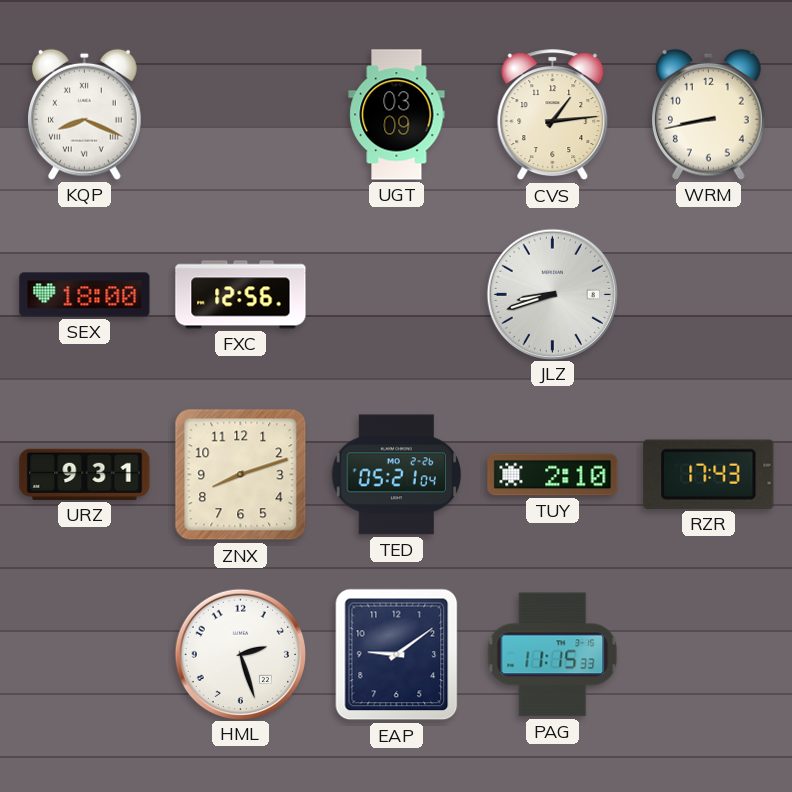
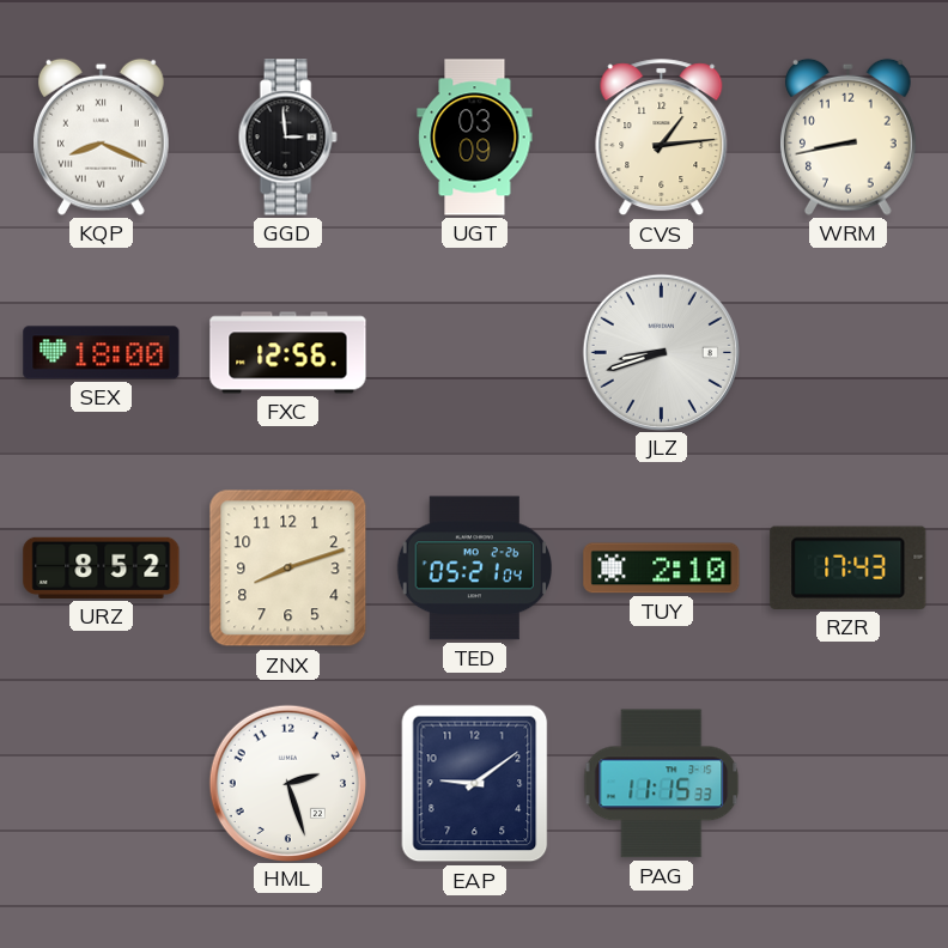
GGD: none -> 2:59 (287, 138)
URZ: 9:31 -> 8:52 (102, 567)
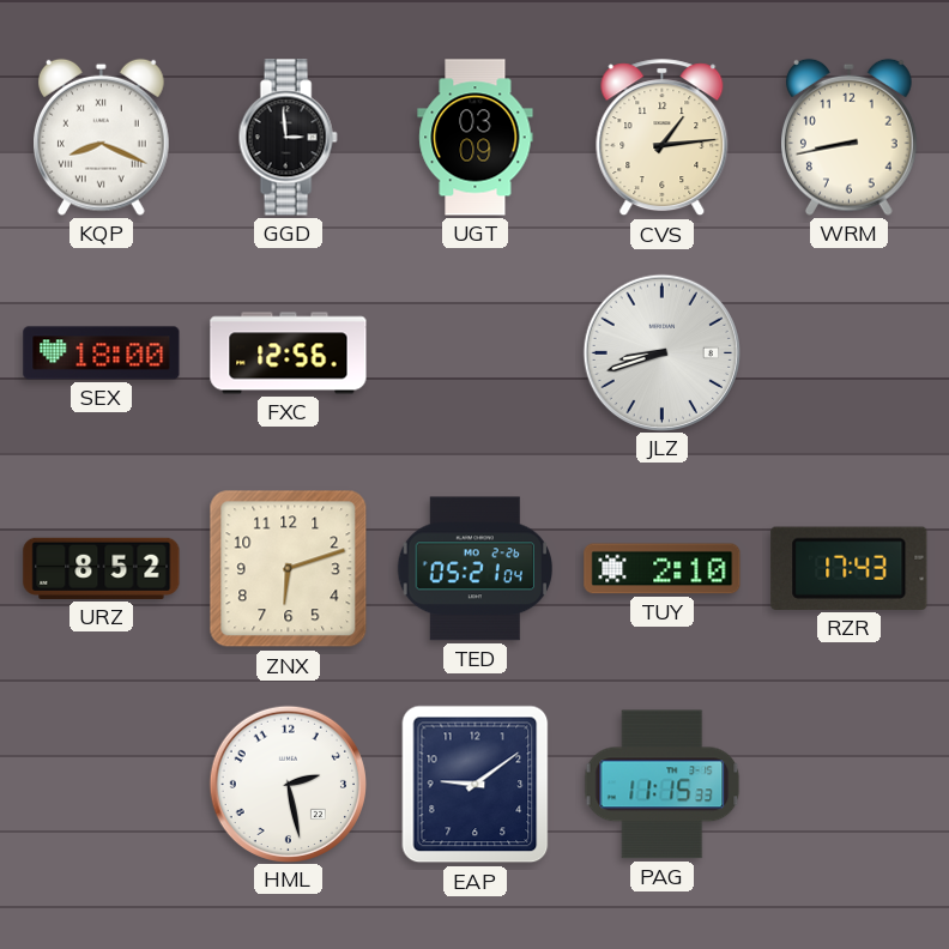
ZNX: 8:12 -> 6:12 (289, 569)
HML: 2:27 -> 2:28 (288, 784)
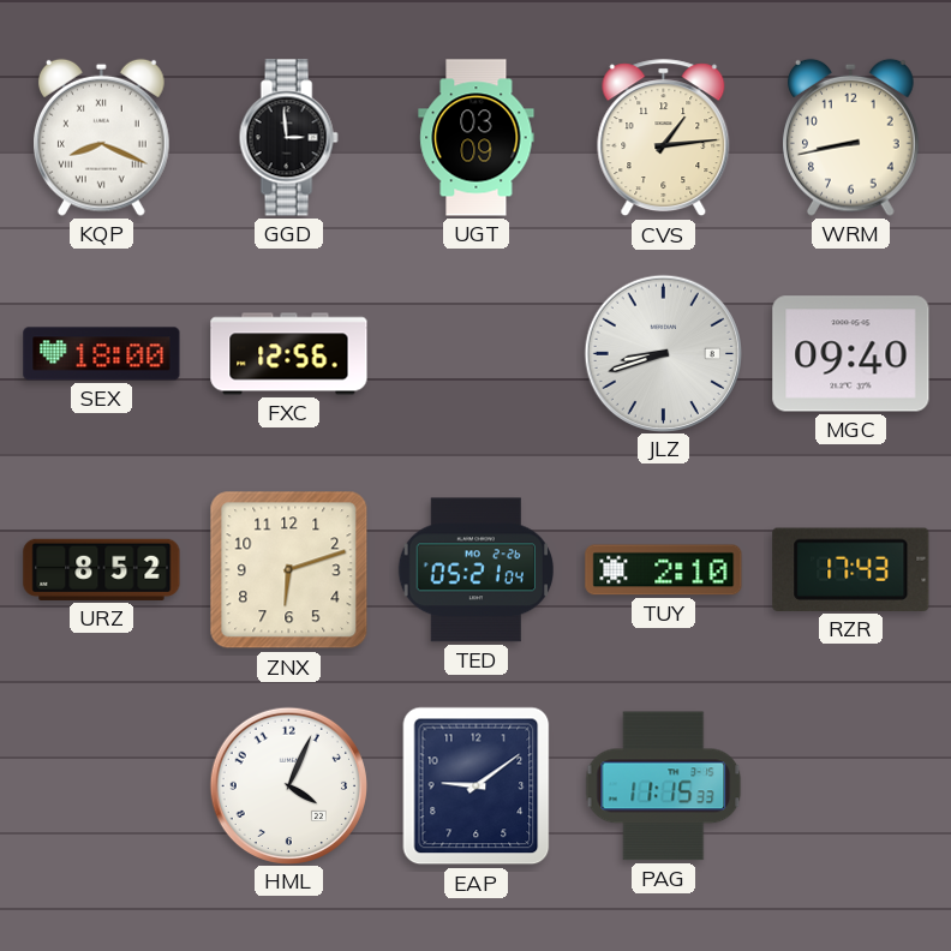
MGC: none -> 09:40 (851, 354)
HML: 2:28 -> 4:04 (288, 785)
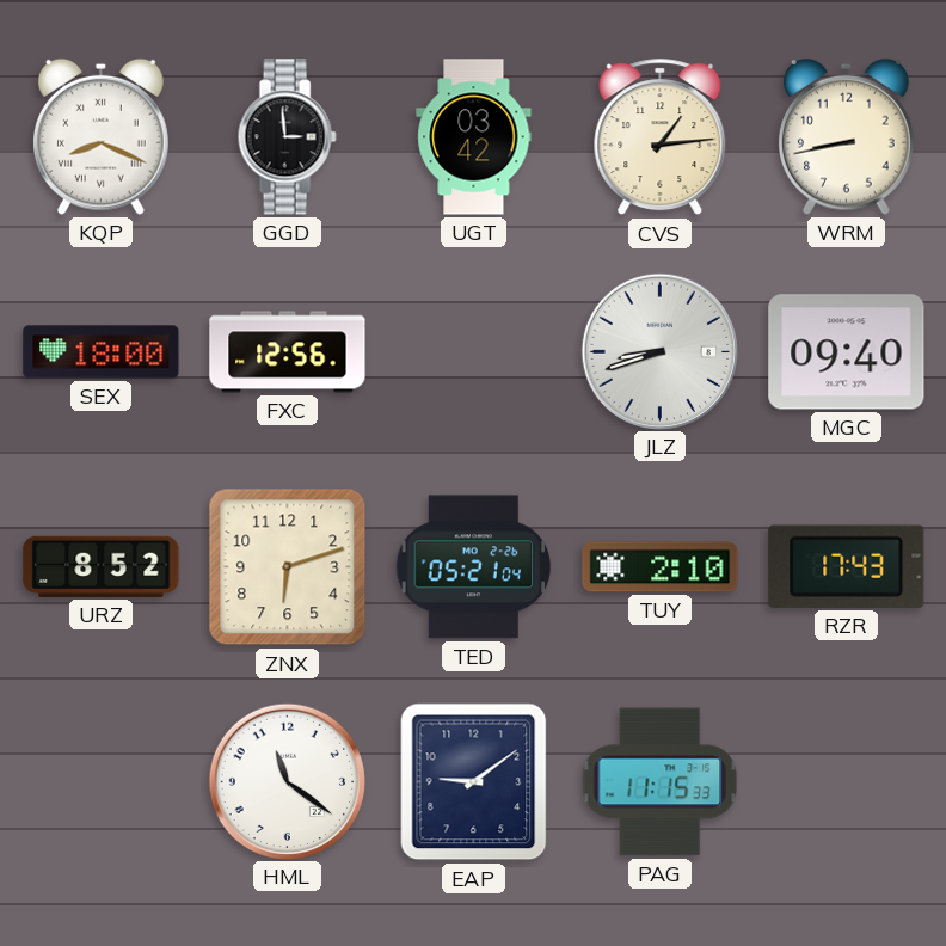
UGT: 03:09 -> 03:42 (474, 137)
HML: 4:04 -> 11:21 (287, 781)
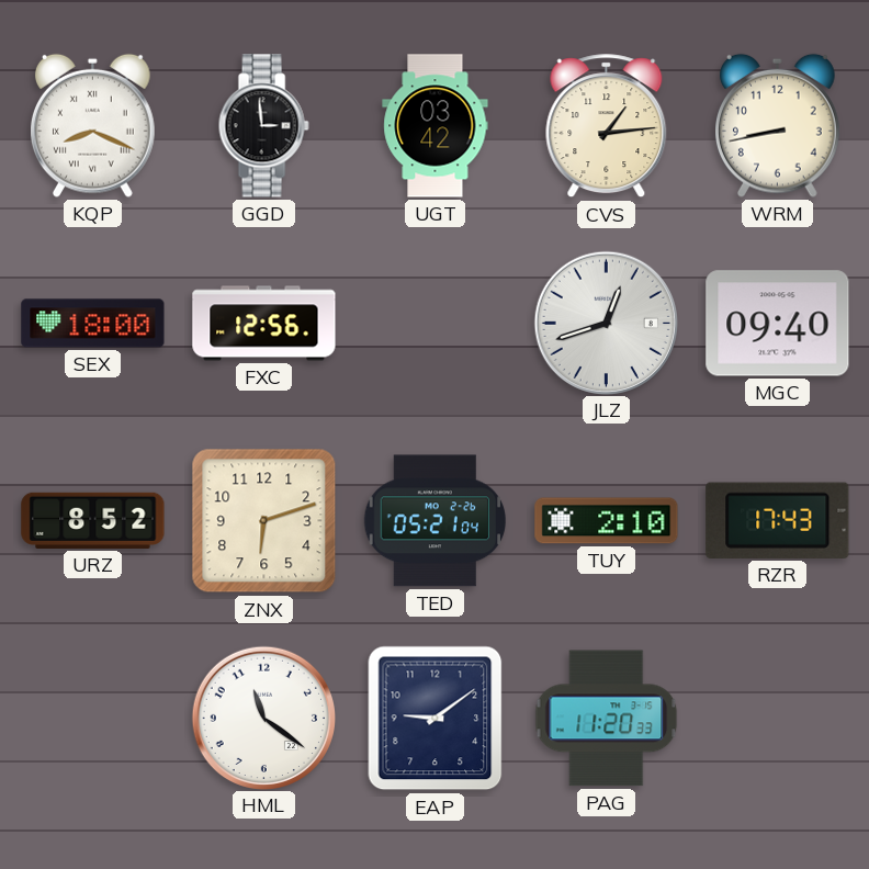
JLZ: 8:42 -> 12:42 (606, 323)
PAG: 11:15 -> 11:20 (607, 719)
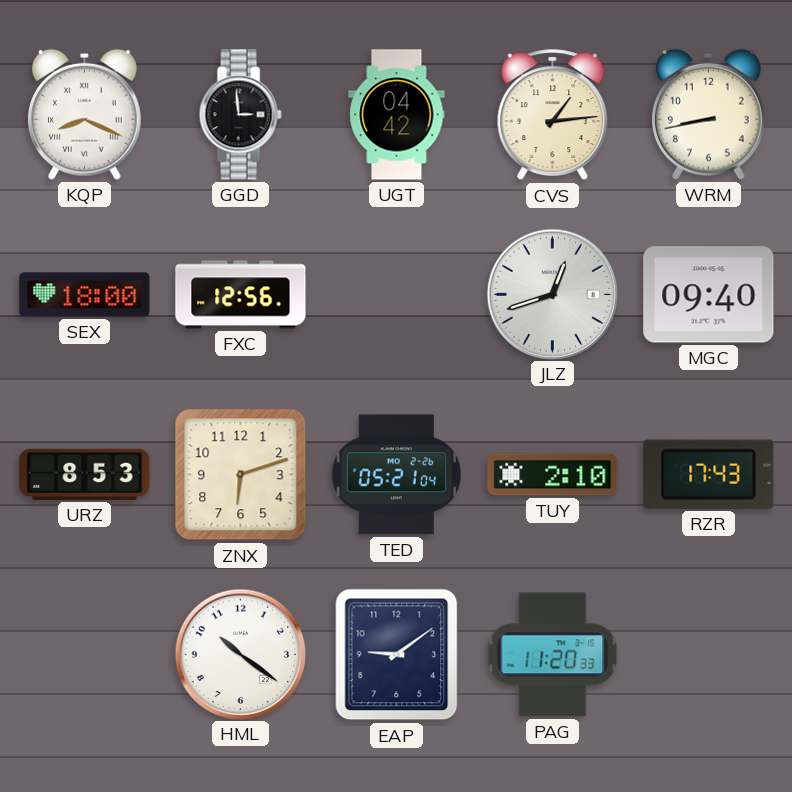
UGT: 03:42 -> 04:42 (397, 115)
URZ: 8:52 -> 8:53 (85, 474)
HML: 11:21 -> 10:21 (240, 654)
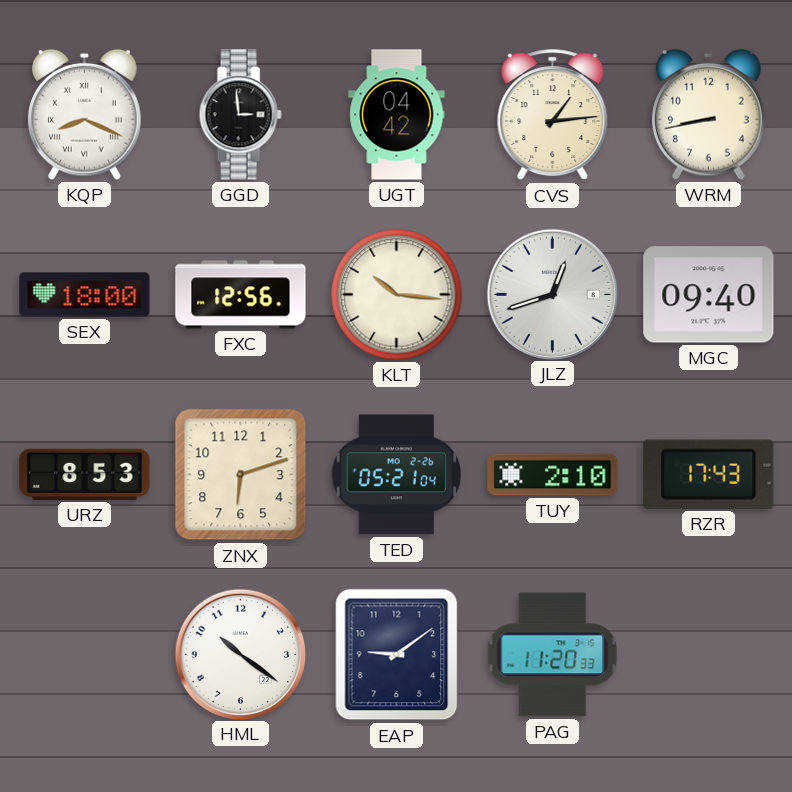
KLT: none -> 10:16 (397, 295)
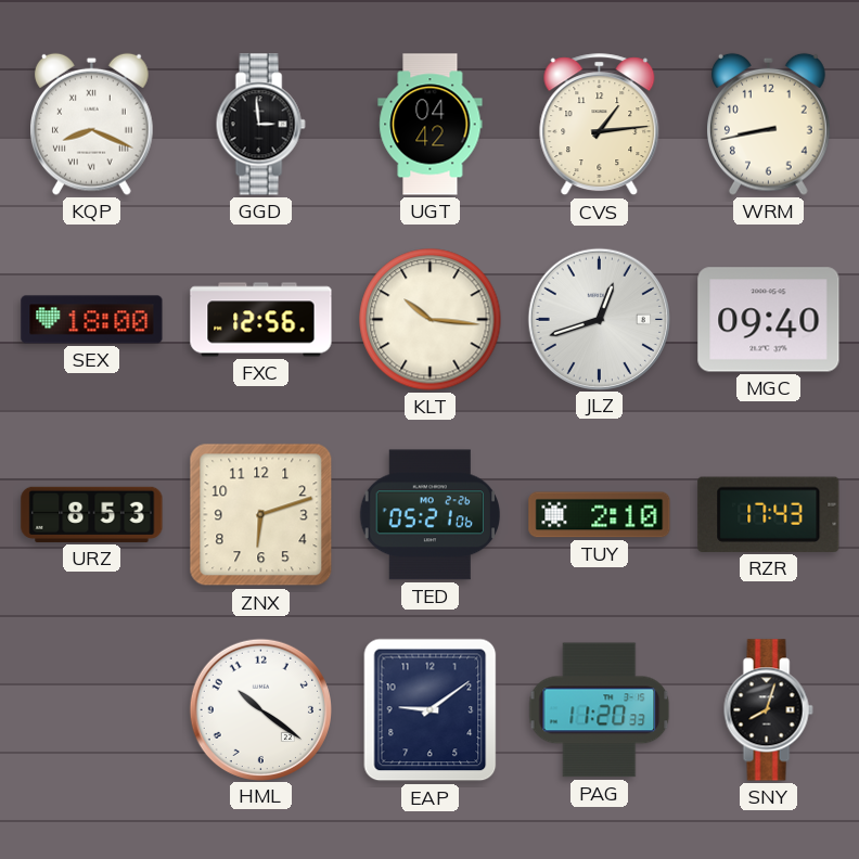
TED: 05:21:04 -> 05:21:06 (429, 515)
SNY: none -> 8:03 (768, 710)
